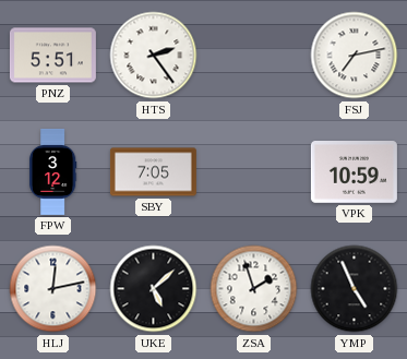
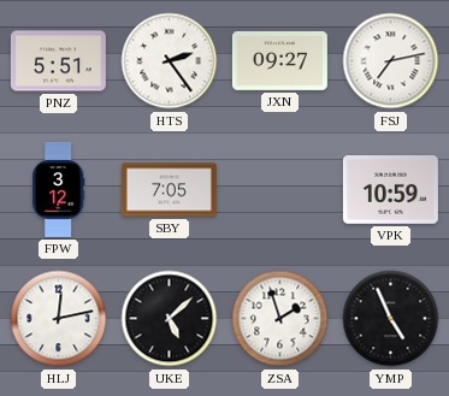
JXN: none -> 09:27 (279, 60)
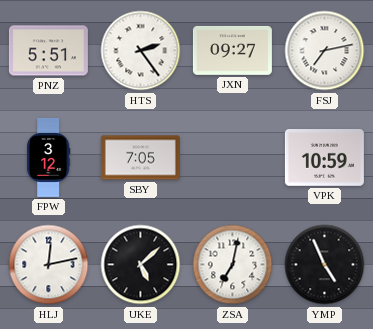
ZSA: 1:57 -> 7:02 (233, 265)
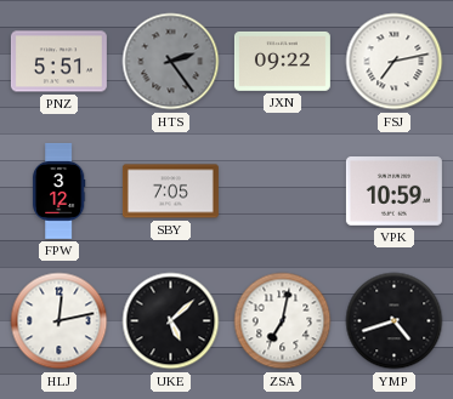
HTS dial: white -> grey (171, 62)
JXN: 09:27 -> 09:22 (282, 61)
YMP: 4:56 -> 4:42 (395, 321)
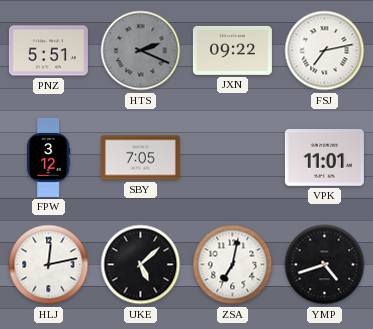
HTS: 2:24 -> 2:19 (141, 51)
VPK: 10:59 -> 11:01 (324, 158)
